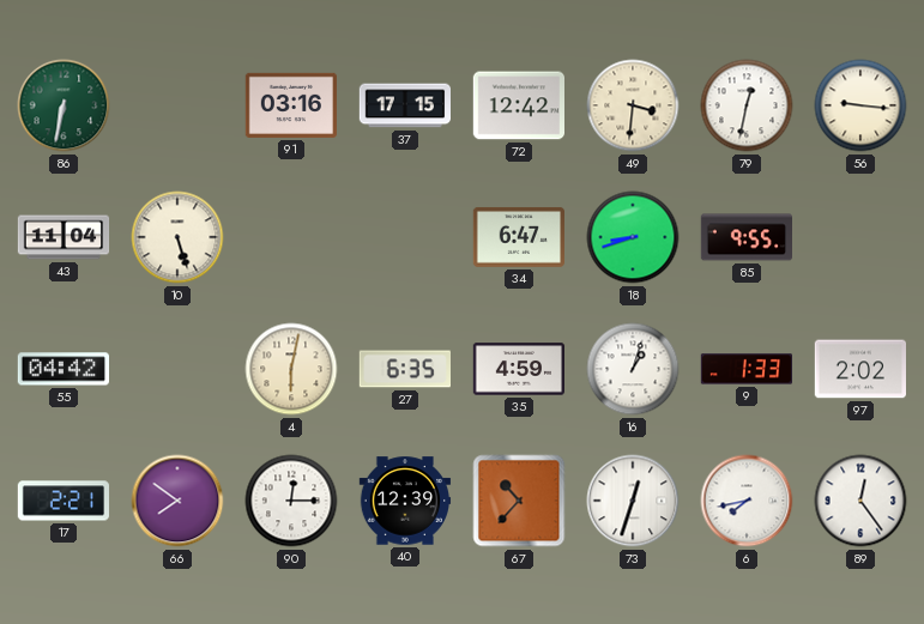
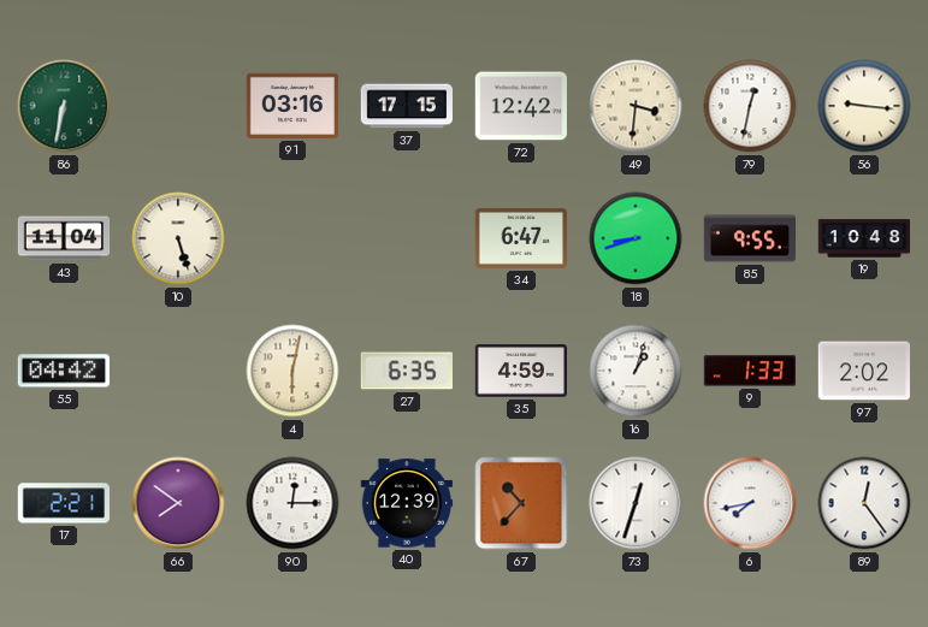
19: none -> 10:48 (864, 238)
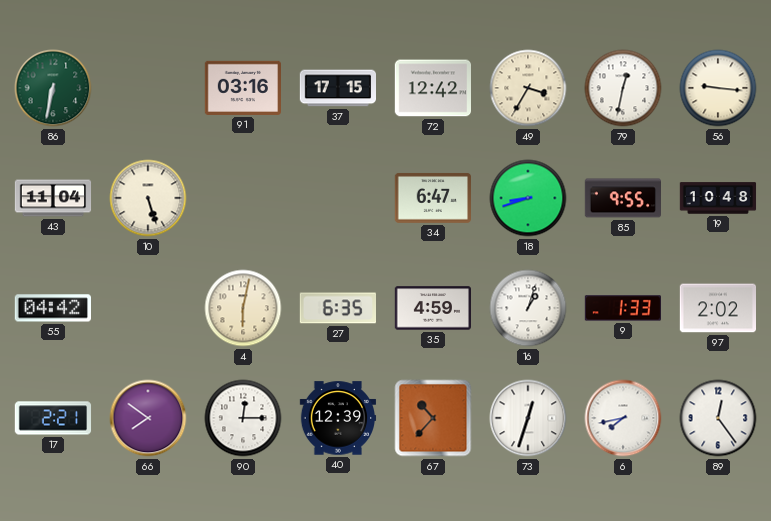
49: 3:31 -> 3:35 (528, 88)
